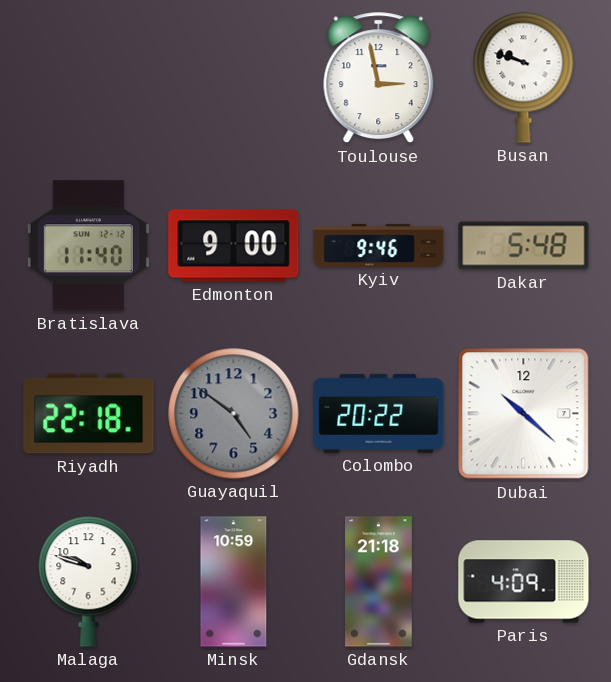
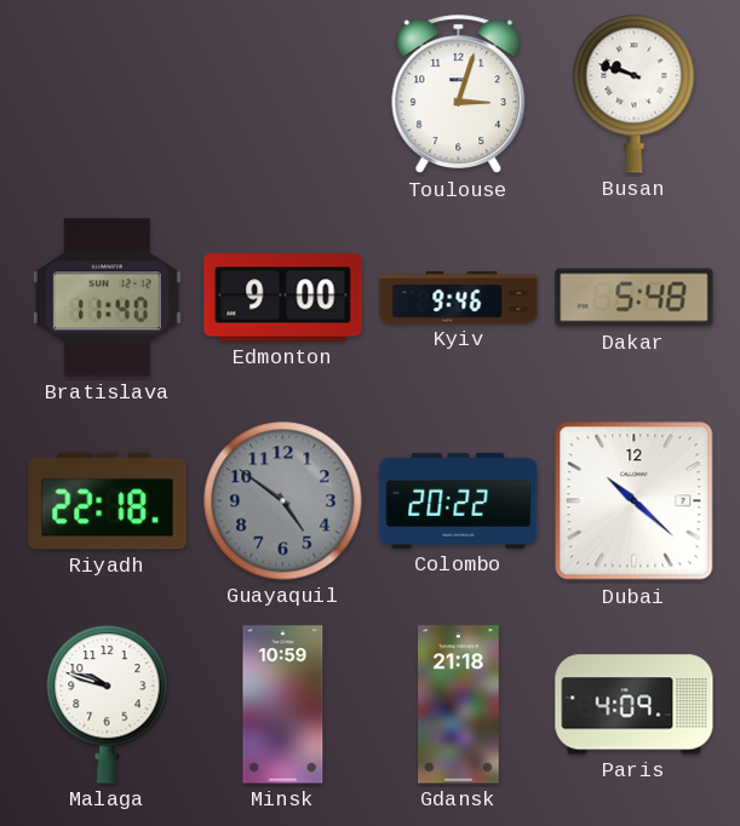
Toulouse: 2:58 -> 3:03 (459, 94)
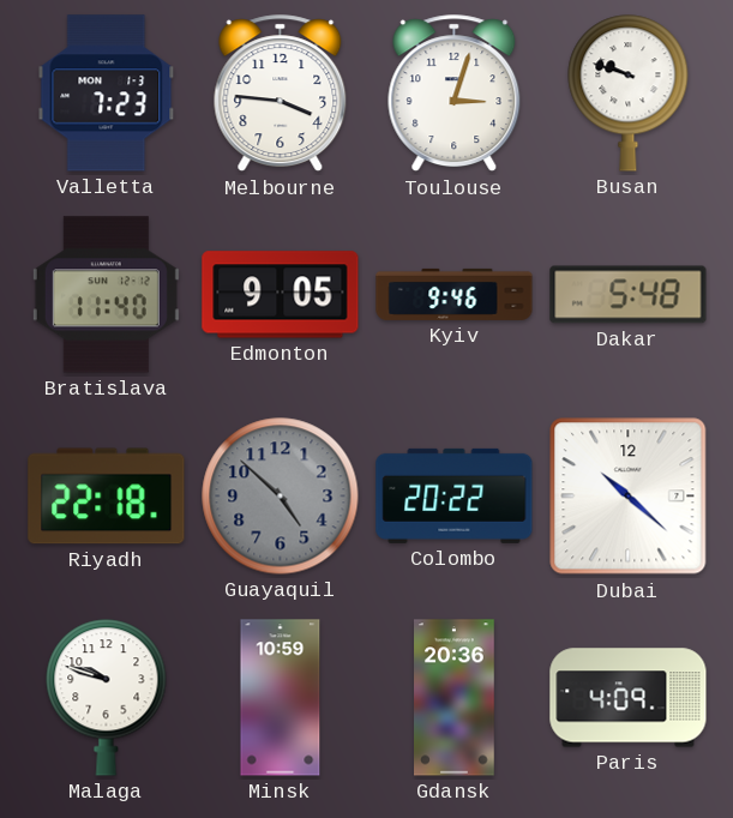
Valletta: none -> 7:23 (107, 94)
Melbourne: none -> 3:46 (281, 94)
Edmonton: 9:00 -> 9:05 (281, 295)
Guayaquil: 4:51 -> 4:52 (281, 497)
Gdansk: 21:18 -> 20:36 (455, 698)
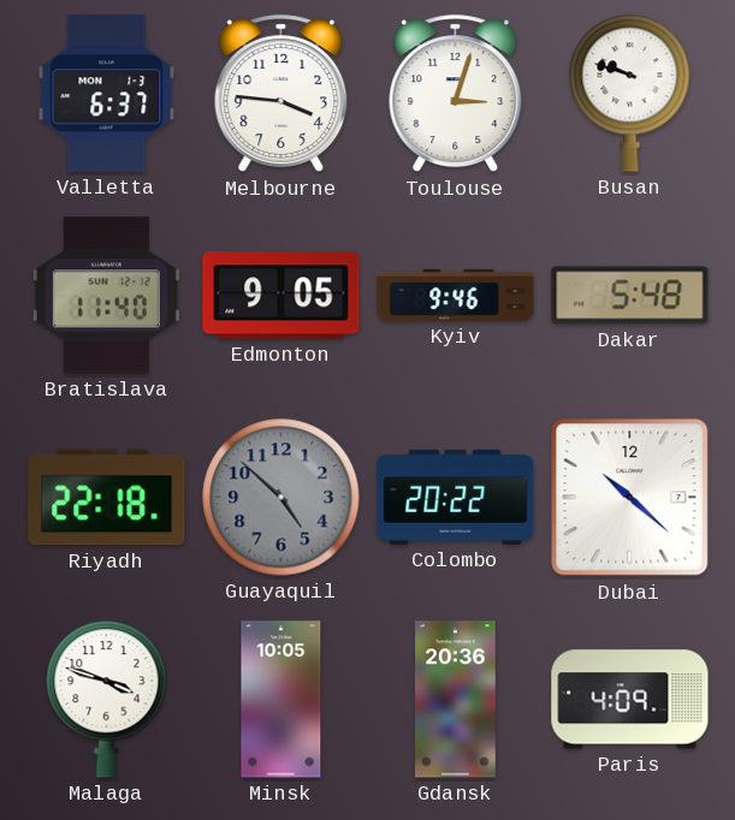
Valletta: 7:23 -> 6:37 (107, 94)
Malaga: 9:48 -> 3:48 (107, 700)
Minsk: 10:59 -> 10:05 (281, 700)
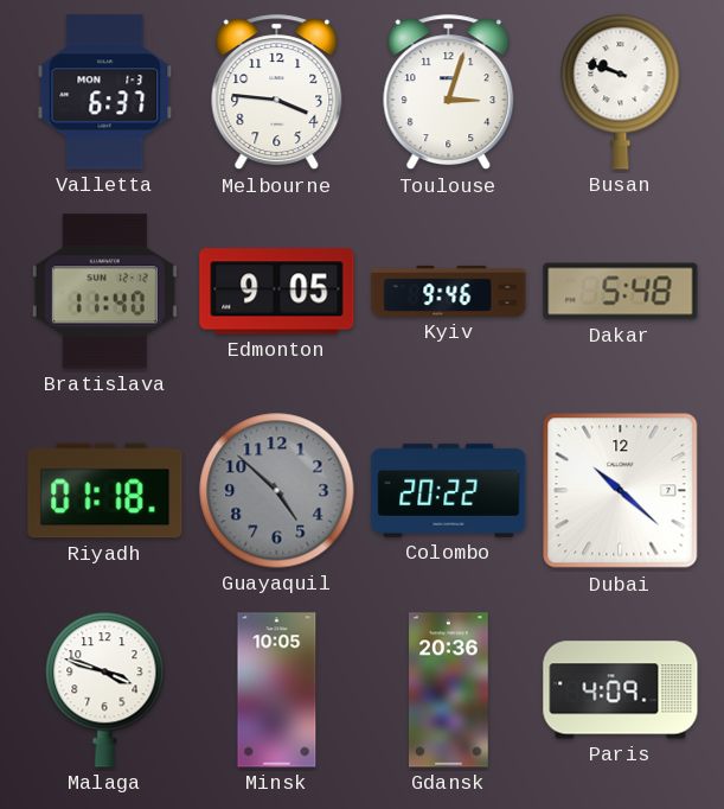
Riyadh: 22:18 -> 01:18 (105, 491)
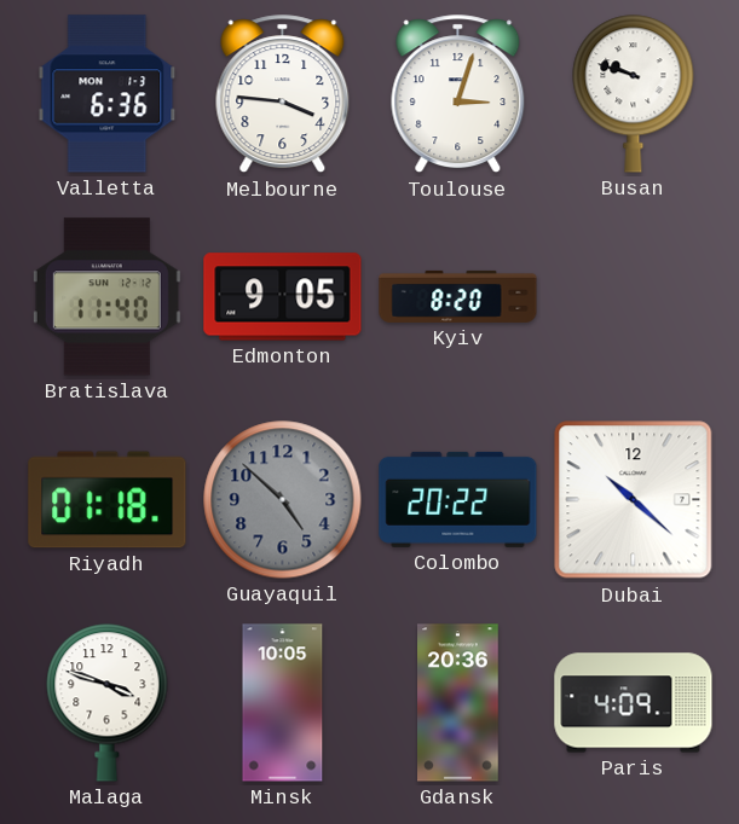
Valletta: 6:37 -> 6:36 (108, 94)
Kyiv: 9:46 -> 8:20 (458, 296)
Dakar: 5:48 -> none (621, 292)
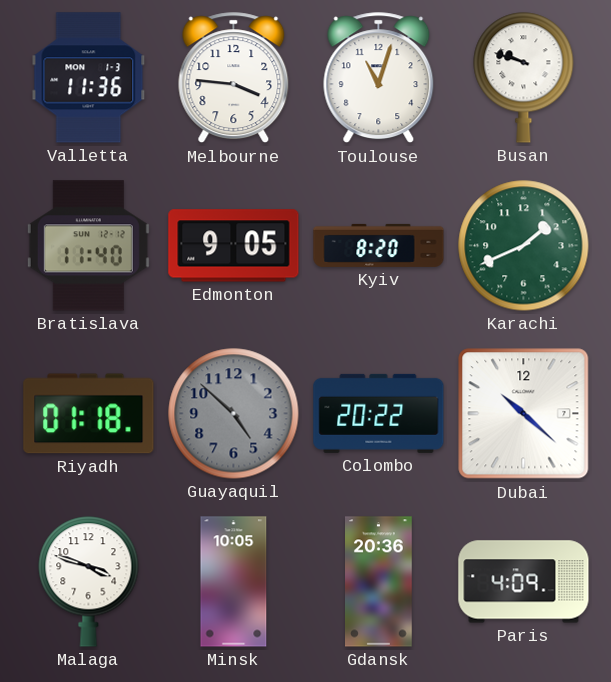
Valletta: 6:36 -> 11:36 (89, 78)
Toulouse: 3:03 -> 11:03 (379, 78)
Karachi: none -> 1:41 (524, 246)
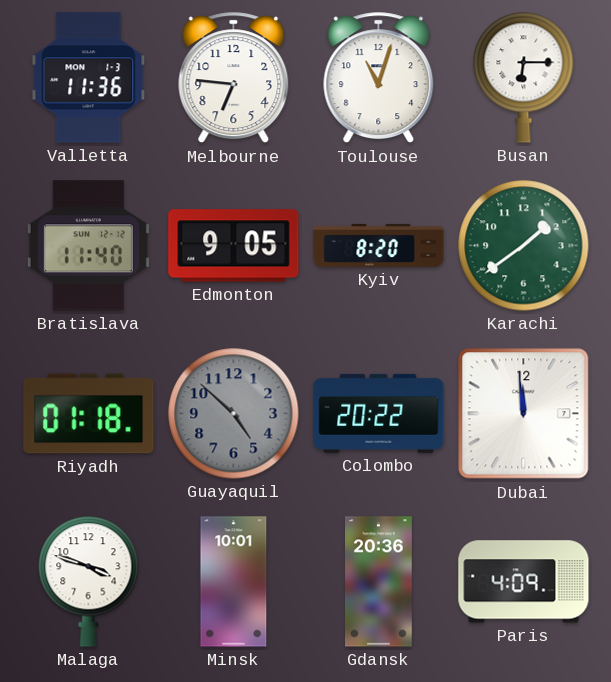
Melbourne: 3:46 -> 6:46 (234, 78)
Busan: 9:48 -> 6:15 (524, 78)
Karachi: 1:41 -> 1:39 (524, 246)
Dubai: 10:22 -> 11:59 (524, 414)
Minsk: 10:05 -> 10:01 (234, 582)
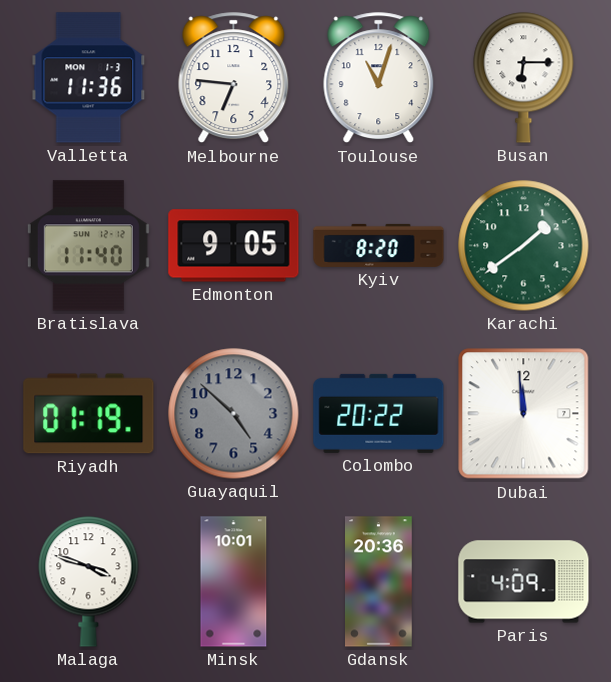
Riyadh: 01:18 -> 01:19 (89, 414)
